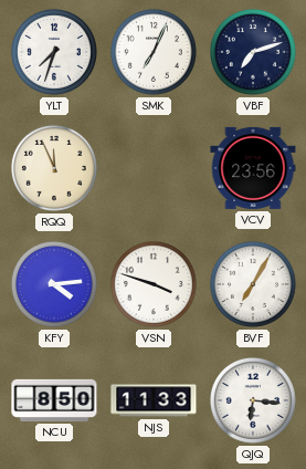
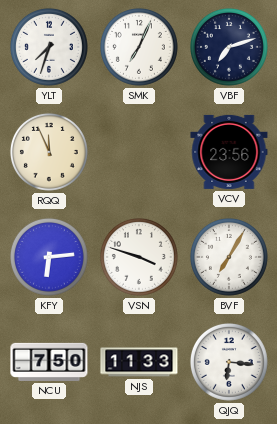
KFY: 4:14 -> 6:14 (49, 257)
NCU: 8:50 -> 7:50 (49, 362)
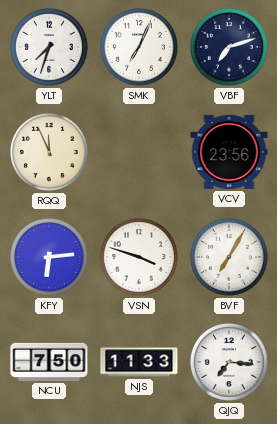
QJQ: 6:16 -> 7:16 (229, 362)
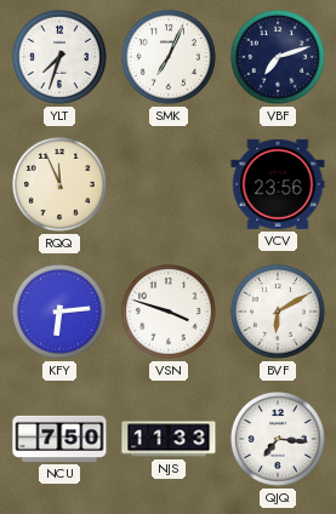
BVF: 7:05 -> 6:10 (278, 312)
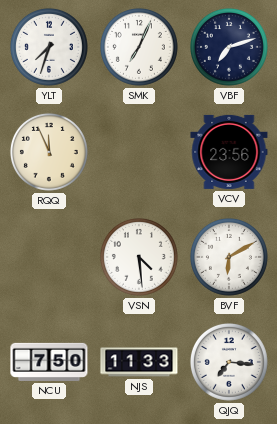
KFY: 6:14 -> none (59, 312)
VSN: 3:48 -> 4:29 (139, 257)
